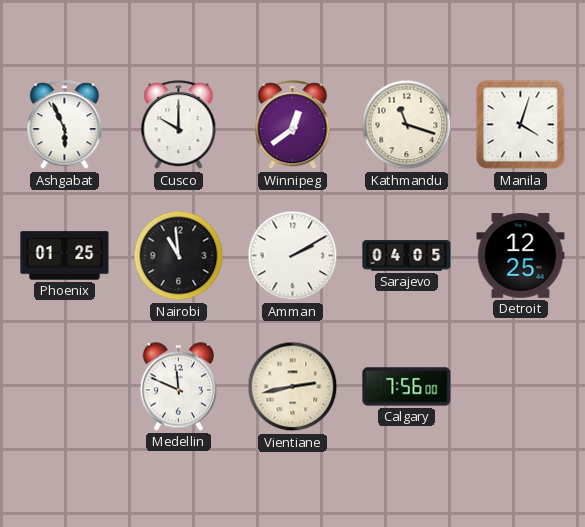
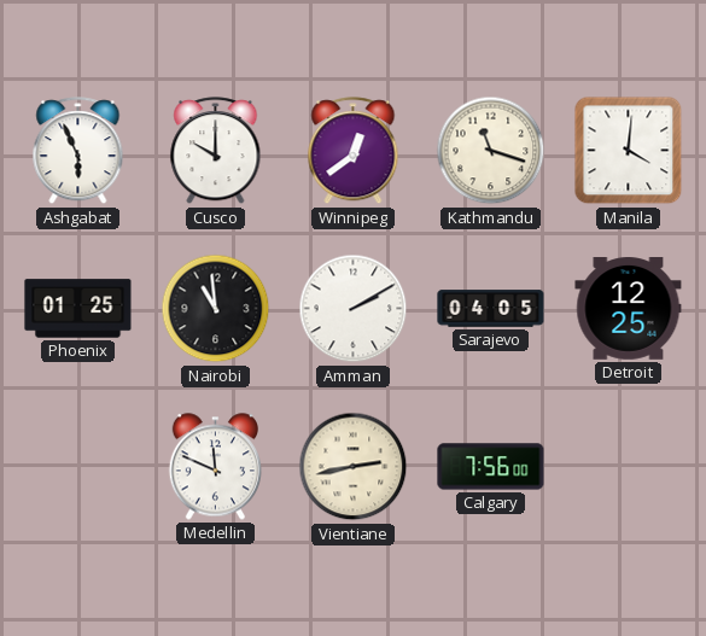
Manila: 4:03 -> 4:01 (629, 151)
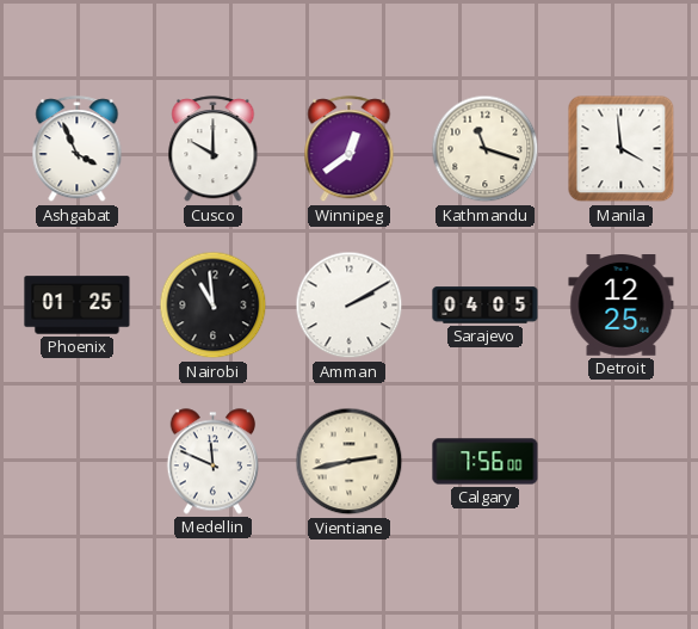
Ashgabat: 5:56 -> 3:56 (78, 149)
Manila: 4:01 -> 3:59 (622, 149)
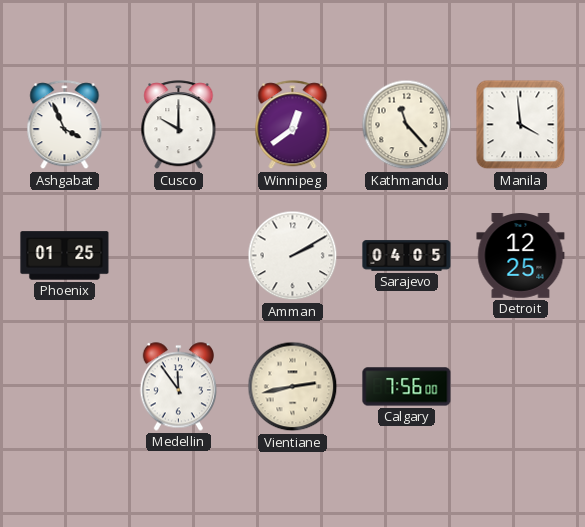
Kathmandu: 11:18 -> 11:23 (407, 125)
Nairobi: 10:59 -> none (214, 306)
Medellin: 11:49 -> 11:54 (178, 387)
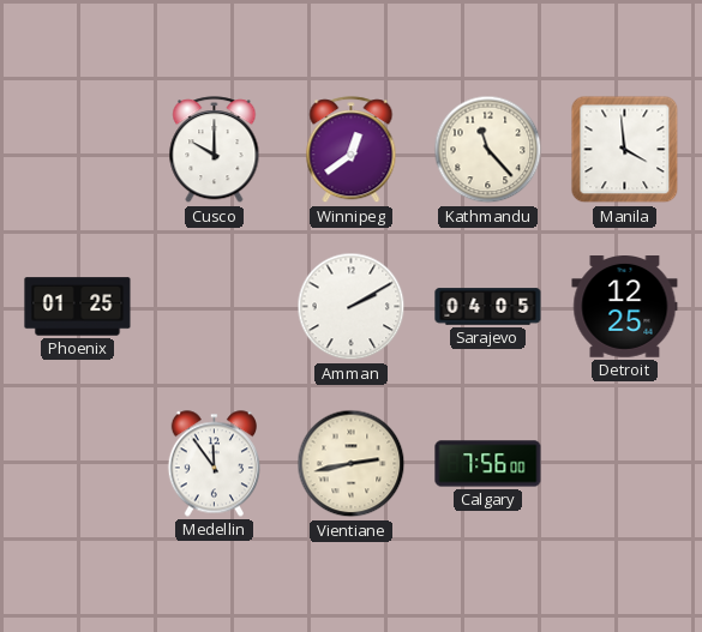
Ashgabat: 3:56 -> none (65, 125)
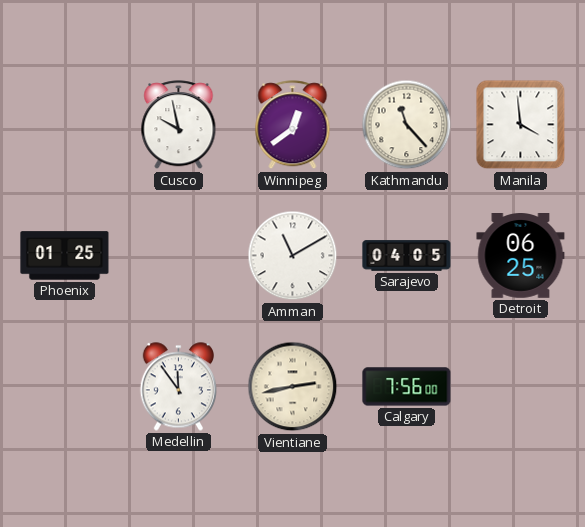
Cusco: 10:00 -> 9:58 (179, 125)
Amman: 2:10 -> 11:10 (293, 256)
Detroit: 12:25 -> 06:25 (521, 256)
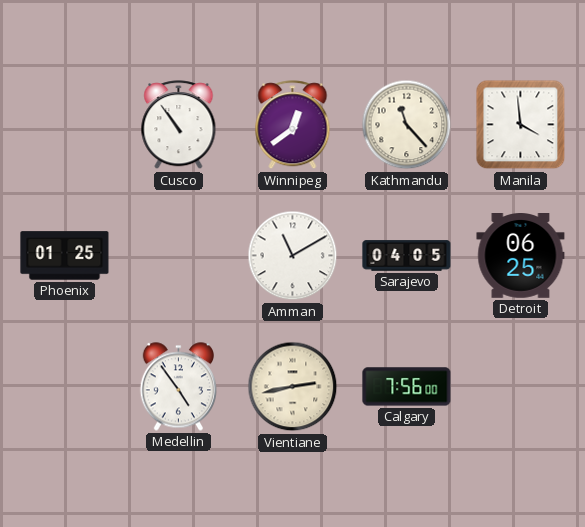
Cusco: 9:58 -> 10:54 (179, 125)
Medellin: 11:54 -> 4:54 (178, 387)
